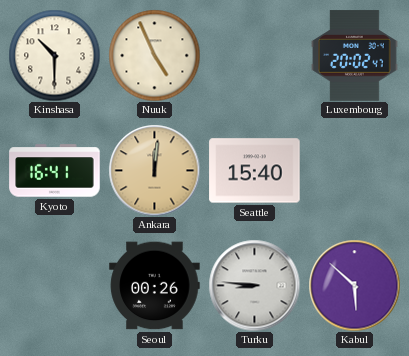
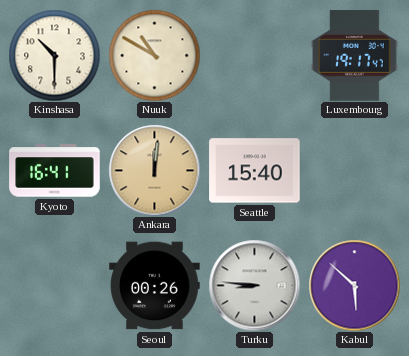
Nuuk: 4:56 -> 10:50 (154, 55)
Luxembourg: 20:02 -> 19:17 (355, 56)
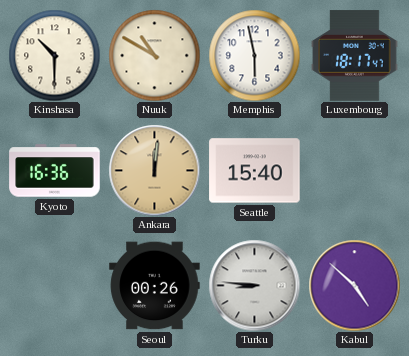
Memphis: none -> 5:58 (254, 55)
Luxembourg: 19:17 -> 18:17 (355, 56)
Kyoto: 16:41 -> 16:36 (55, 171)
Kabul: 5:52 -> 4:52 (354, 285)
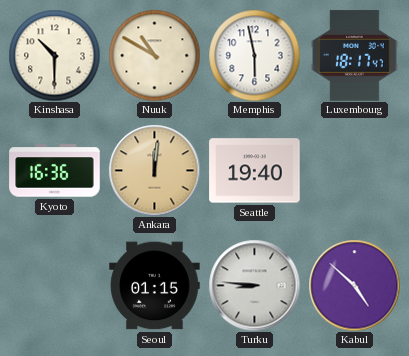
Seattle: 15:40 -> 19:40 (255, 171)
Seoul: 00:26 -> 01:15 (155, 286)
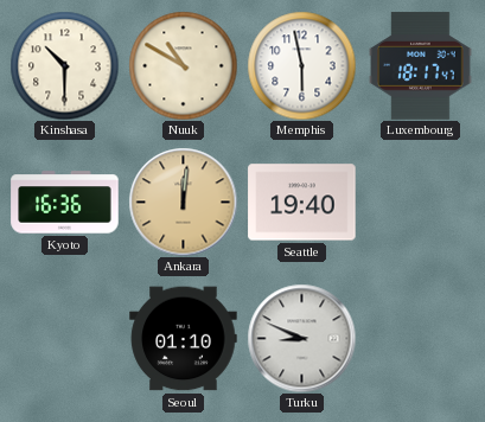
Seoul: 01:15 -> 01:10 (184, 339)
Turku: 8:46 -> 8:49 (301, 338)
Kabul: 4:52 -> none (354, 285)
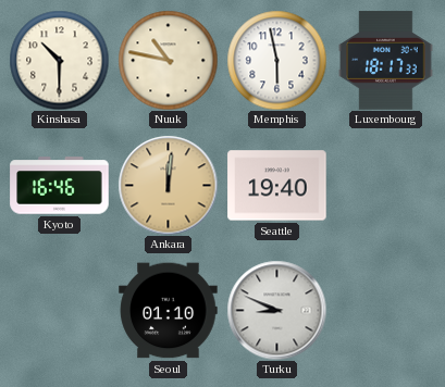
Nuuk: 10:50 -> 10:47 (168, 60)
Luxembourg: 18:17:47 -> 18:17:33 (386, 61)
Kyoto: 16:36 -> 16:46 (60, 186)
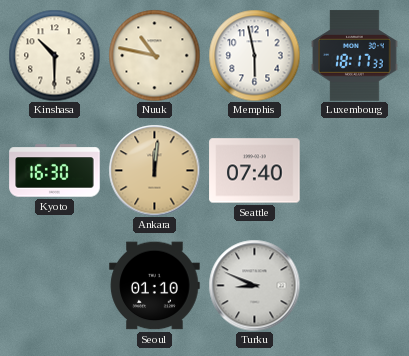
Kyoto: 16:46 -> 16:30 (55, 171)
Seattle: 19:40 -> 07:40 (255, 171)
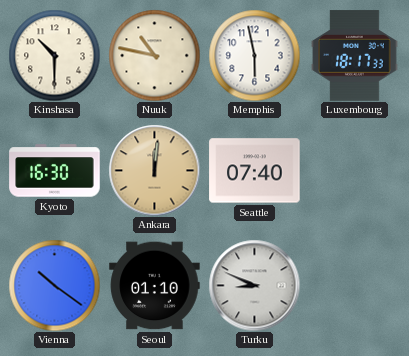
Vienna: none -> 10:21 (54, 285)
